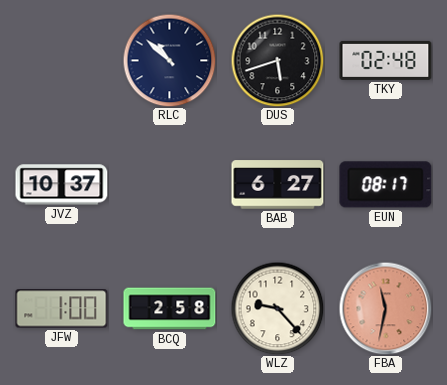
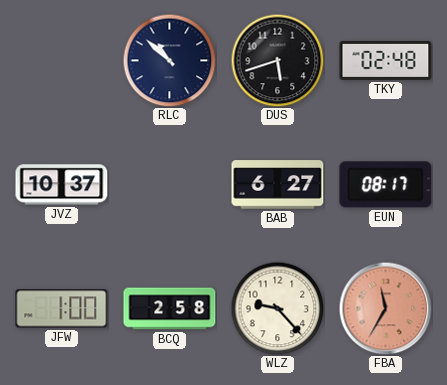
FBA: 11:32 -> 11:35 (385, 308)
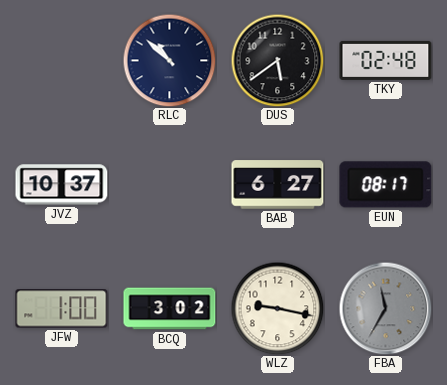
DUS: 5:42 -> 5:39 (277, 60)
BCQ: 2:58 -> 3:02 (170, 309)
WLZ: 9:23 -> 9:17 (277, 308)
FBA dial: salmon -> grey (385, 308)
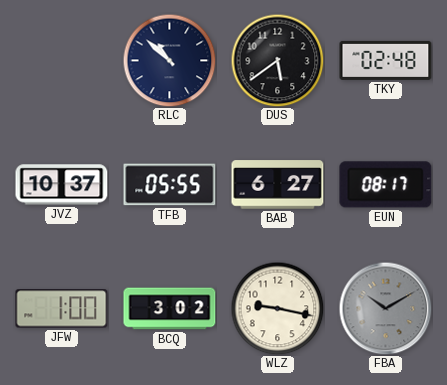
TFB: none -> 05:55 (170, 185)
FBA: 11:35 -> 10:10 (385, 308)
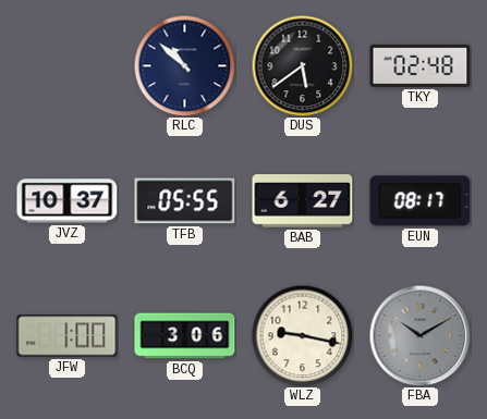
BCQ: 3:02 -> 3:06 (185, 336)
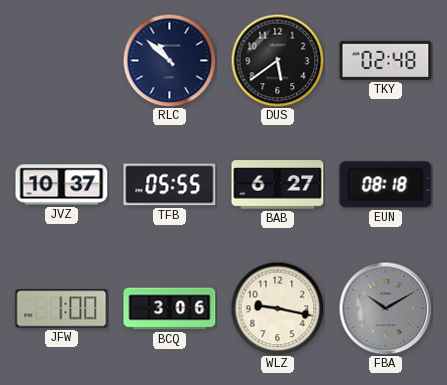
EUN: 08:17 -> 08:18 (386, 185)
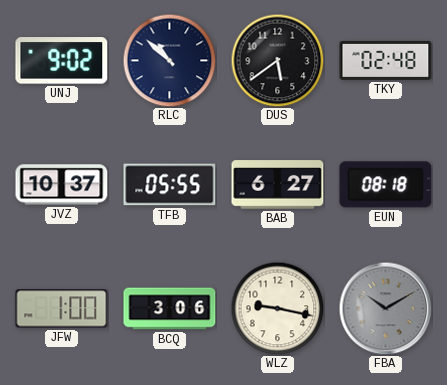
UNJ: none -> 9:02 (62, 61)
